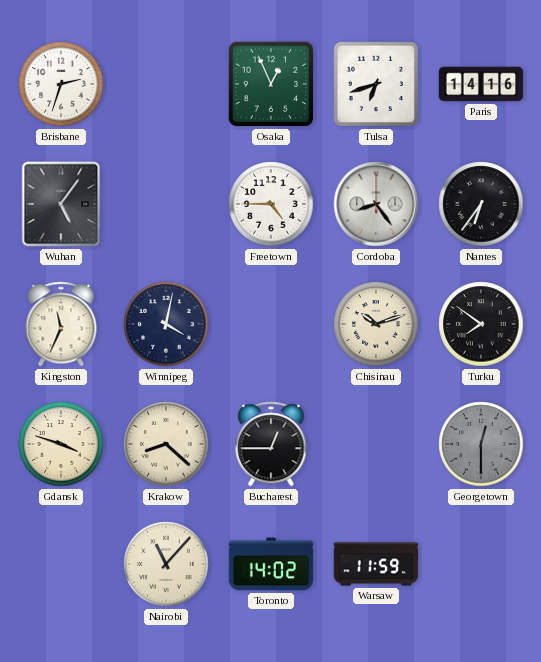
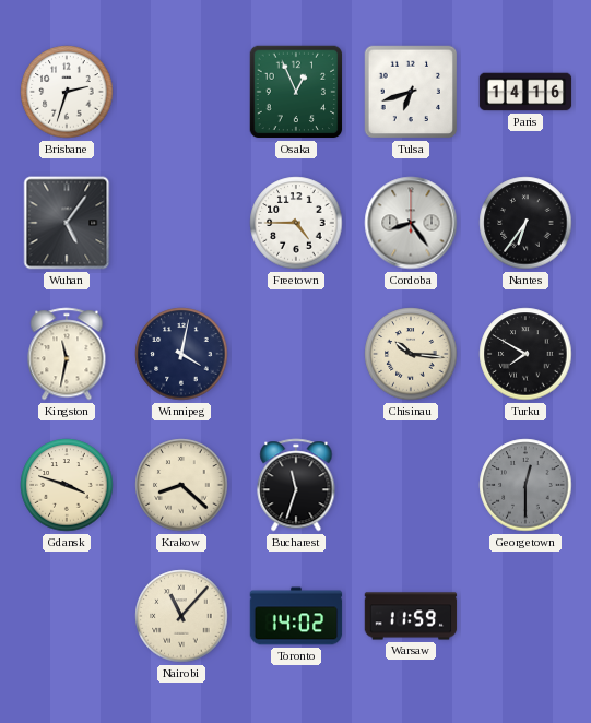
Kingston: 11:34 -> 11:32 (67, 354)
Chisinau: 10:12 -> 10:16 (411, 354)
Turku: 7:51 -> 7:50 (525, 354)
Bucharest: 12:45 -> 11:33 (296, 485)
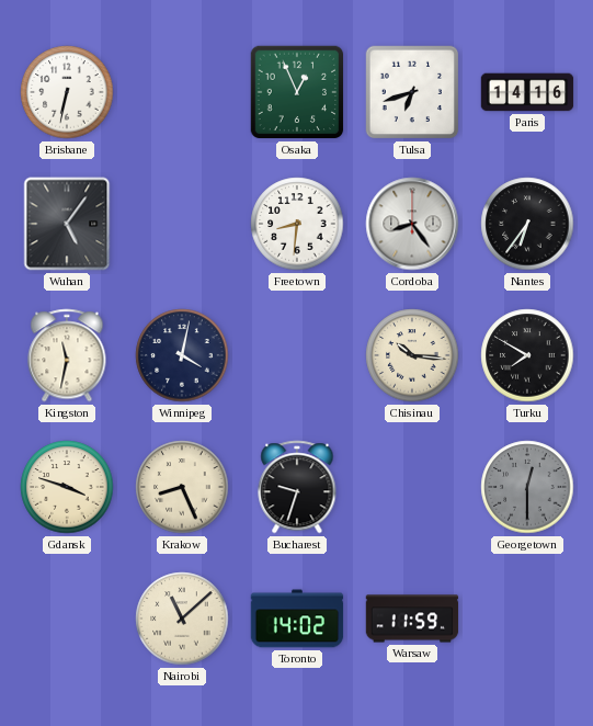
Brisbane: 2:33 -> 6:32 (67, 92)
Freetown: 4:45 -> 8:31 (297, 224)
Krakow: 8:22 -> 8:26 (182, 487)
Bucharest: 11:33 -> 9:33 (297, 487)
Nairobi: 11:07 -> 11:08 (182, 619)
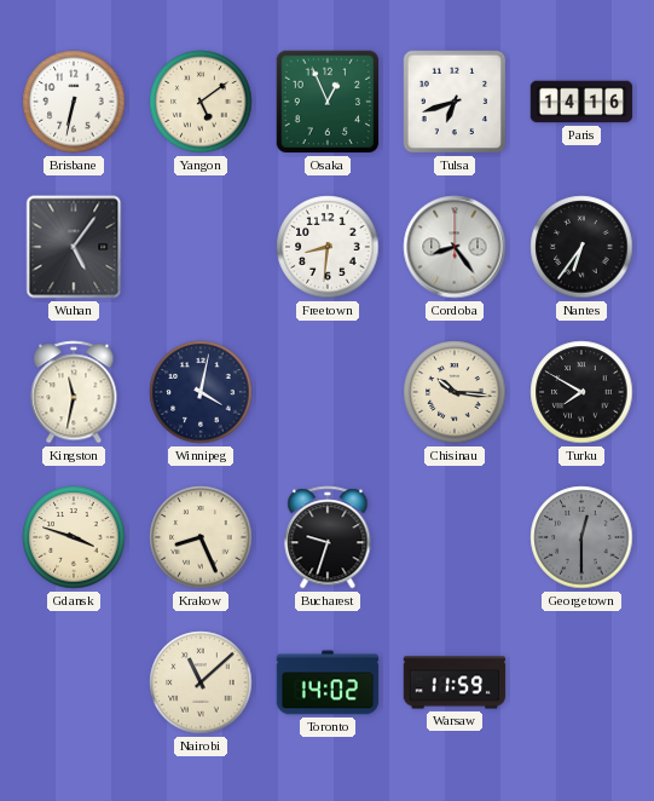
Yangon: none -> 5:09 (201, 102)
